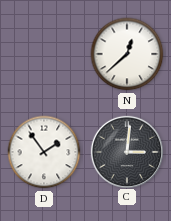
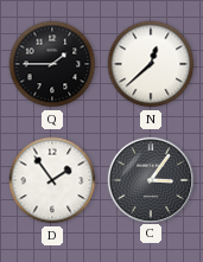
Q: none -> 1:45 (52, 64)
C: 3:01 -> 3:06 (150, 179)
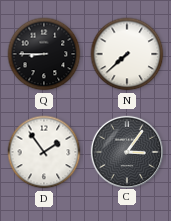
Q: 1:45 -> 8:45 (44, 54)
N: 12:38 -> 7:38 (127, 54)
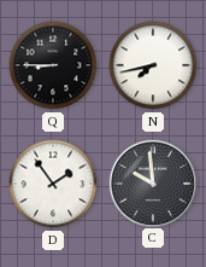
N: 7:38 -> 7:43 (153, 65)
C: 3:06 -> 9:59 (152, 182)
